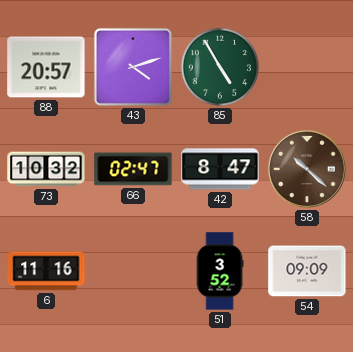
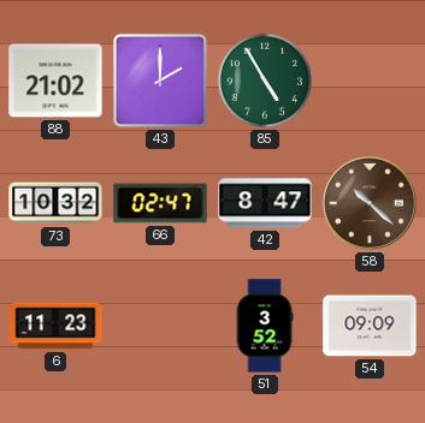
88: 20:57 -> 21:02 (55, 81)
43: 4:12 -> 2:00 (160, 81)
6: 11:16 -> 11:23 (55, 326)
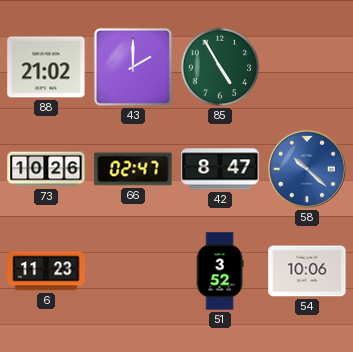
73: 10:32 -> 10:26 (46, 169)
58 dial: brown -> blue (307, 169)
54: 09:09 -> 10:06 (307, 271)
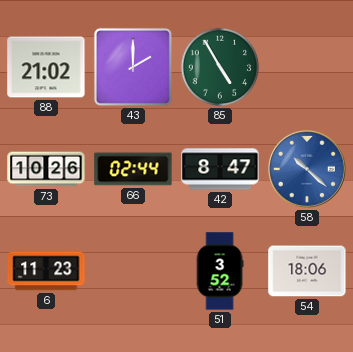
66: 02:47 -> 02:44 (133, 169)
54: 10:06 -> 18:06 (307, 271)
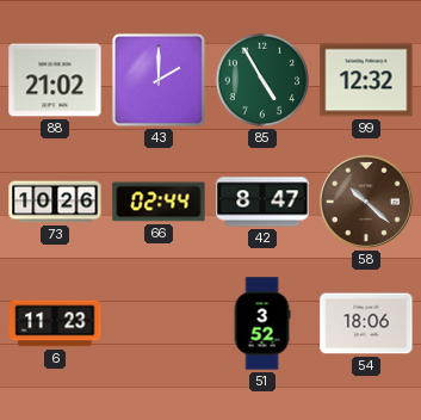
99: none -> 12:32 (366, 80)
58 dial: blue -> brown (366, 202)
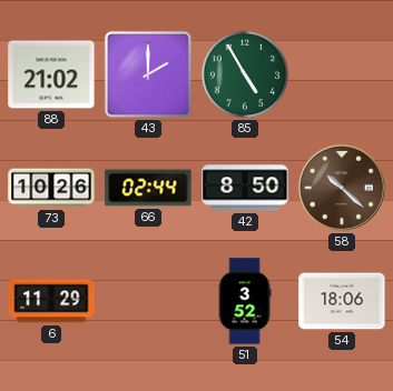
99: 12:32 -> none (366, 80)
42: 8:47 -> 8:50 (245, 188)
6: 11:23 -> 11:29 (51, 301)
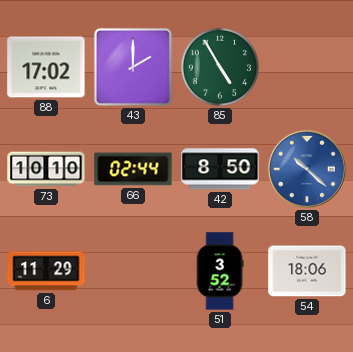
88: 21:02 -> 17:02 (46, 67)
73: 10:26 -> 10:10 (46, 169)
58 dial: brown -> blue (307, 169)
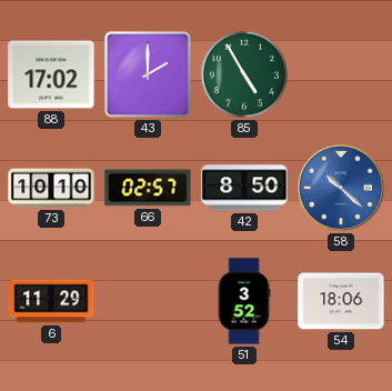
66: 02:44 -> 02:57 (148, 188)
